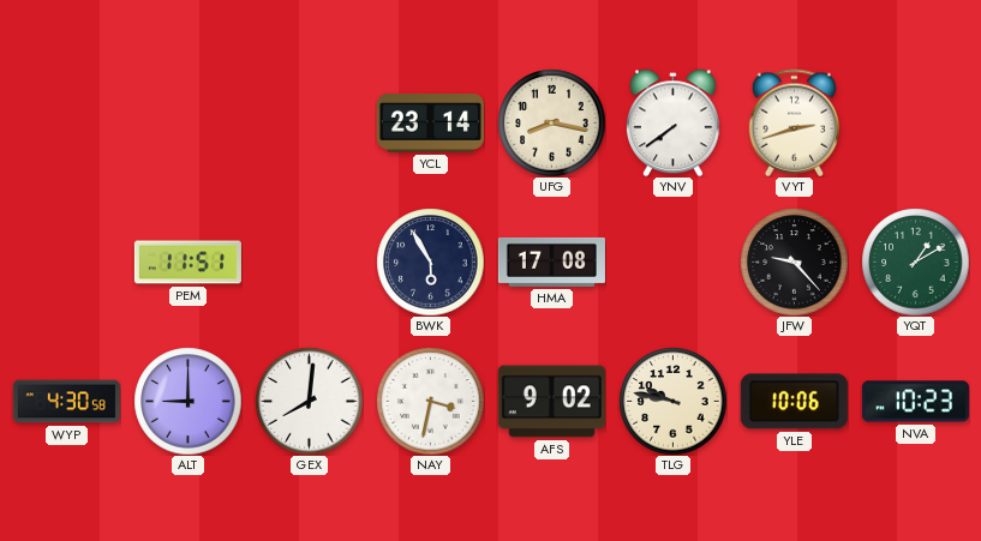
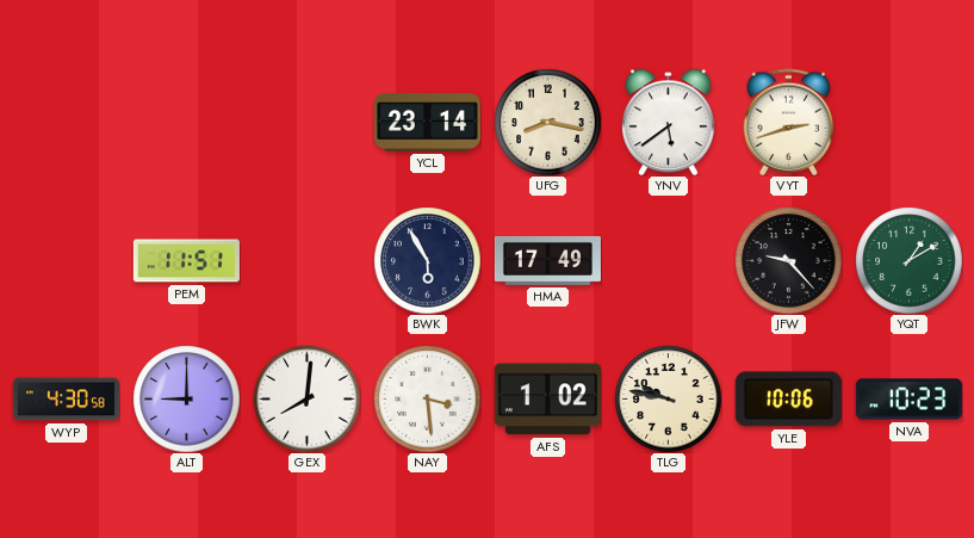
YNV: 7:39 -> 5:39 (669, 122)
HMA: 17:08 -> 17:49 (547, 260)
NAY: 3:32 -> 3:29 (427, 398)
AFS: 9:02 -> 1:02 (547, 400)
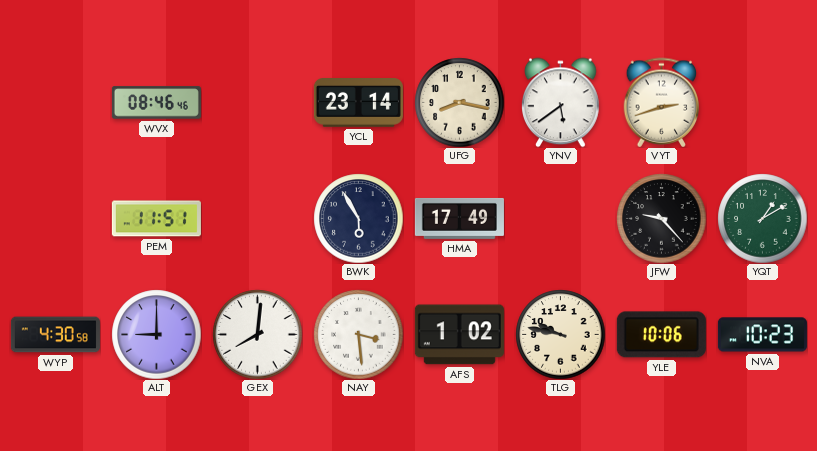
WVX: none -> 08:46 (156, 103)
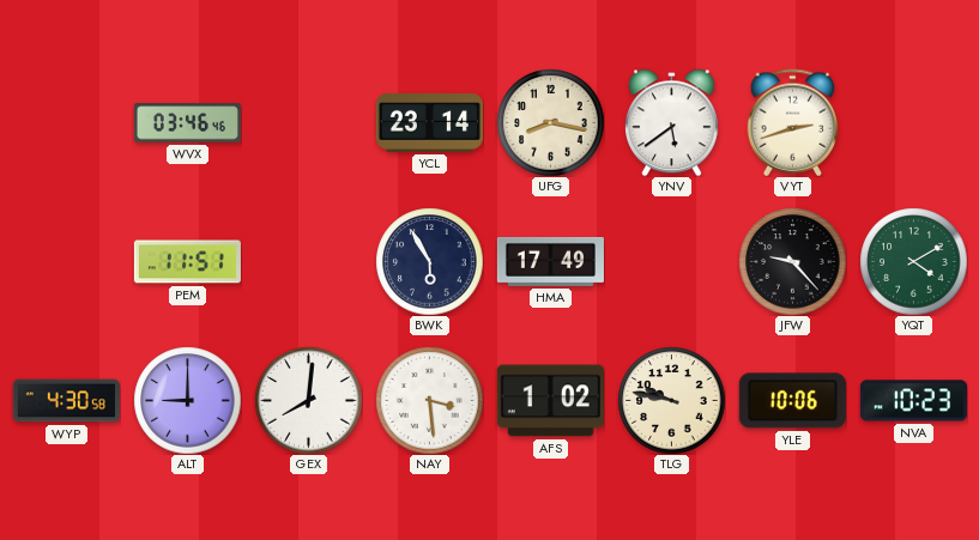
WVX: 08:46 -> 03:46 (187, 123)
YQT: 1:10 -> 4:10 (913, 261)
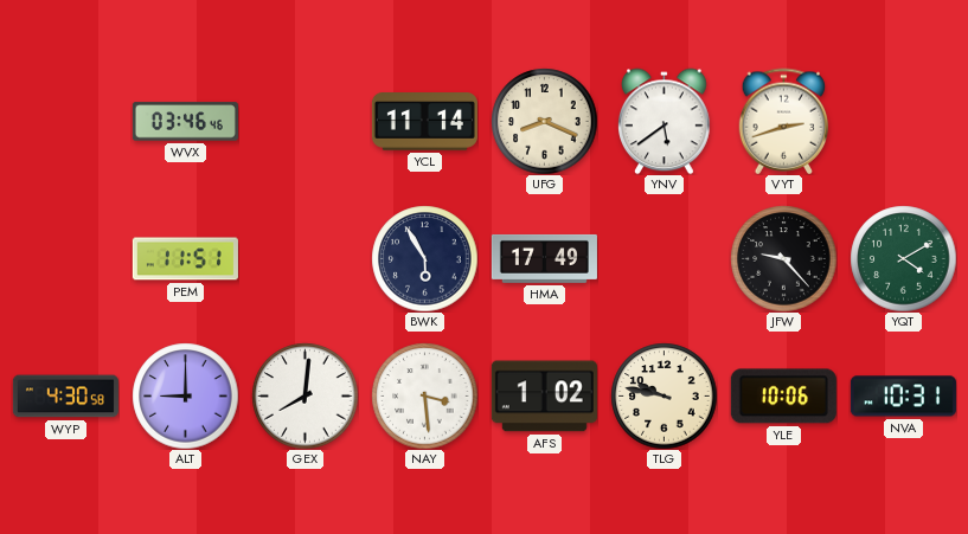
YCL: 23:14 -> 11:14 (424, 122)
UFG: 8:17 -> 8:19 (544, 121)
NVA: 10:23 -> 10:31 (903, 397)
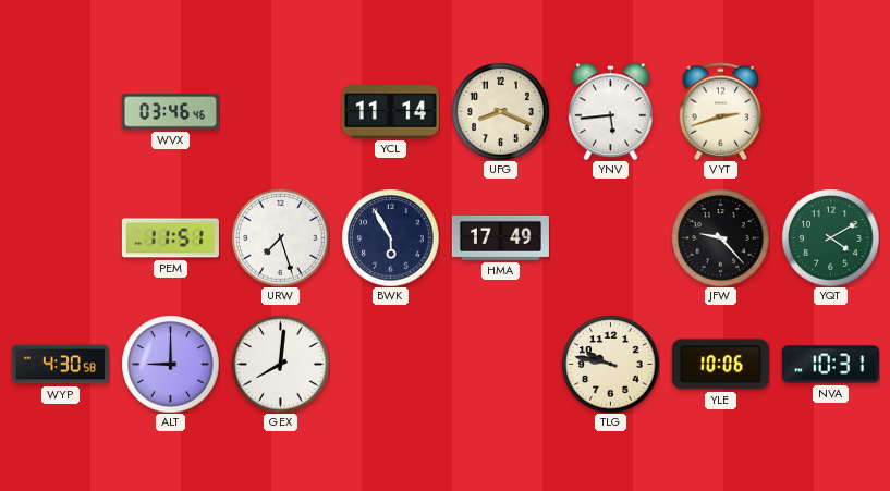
YNV: 5:39 -> 5:44 (611, 111)
URW: none -> 7:27 (280, 237)
NAY: 3:29 -> none (424, 395)
AFS: 1:02 -> none (544, 397)
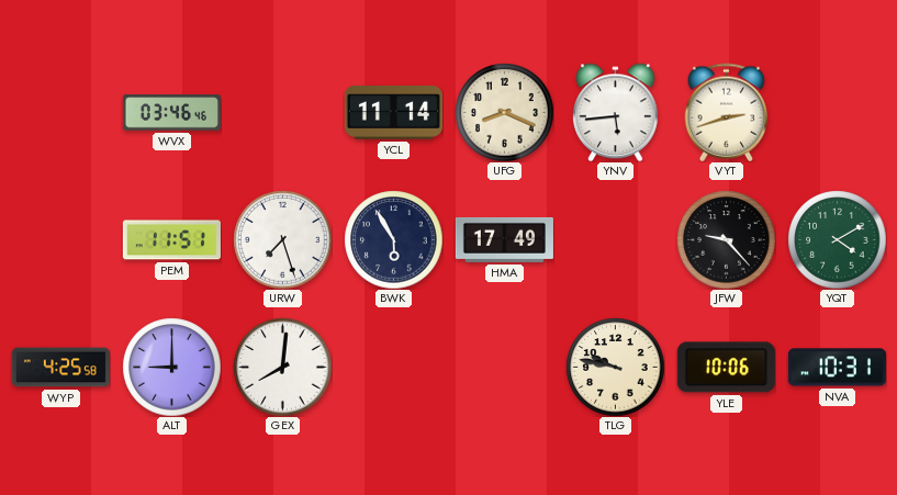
WYP: 4:30 -> 4:25 (60, 368)
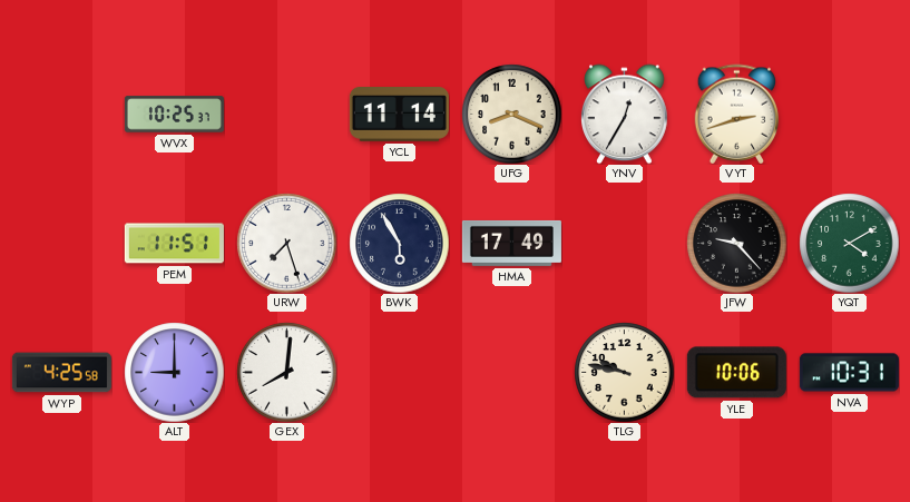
WVX: 03:46 -> 10:25 (174, 115)
YNV: 5:44 -> 12:35 (625, 114)
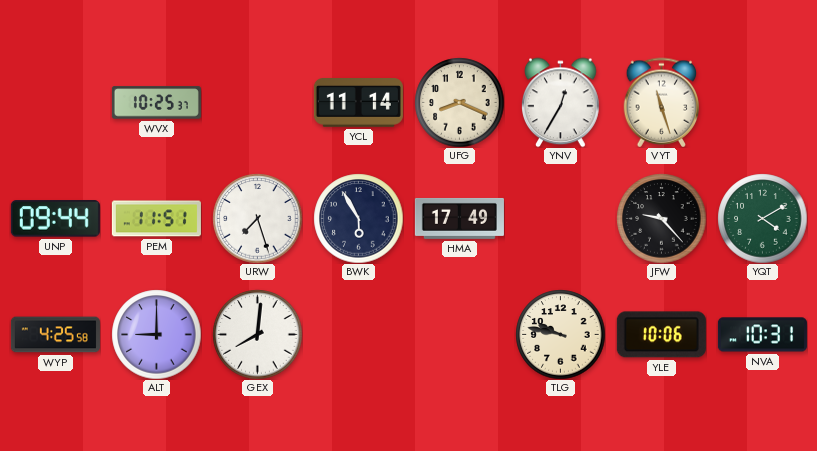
VYT: 2:42 -> 11:27 (662, 102)
UNP: none -> 09:44 (55, 219)
